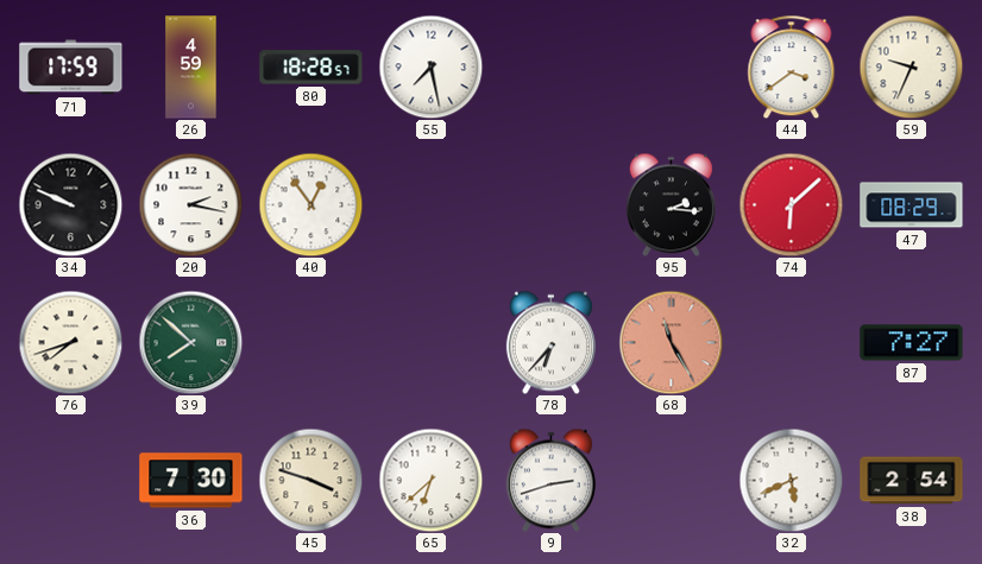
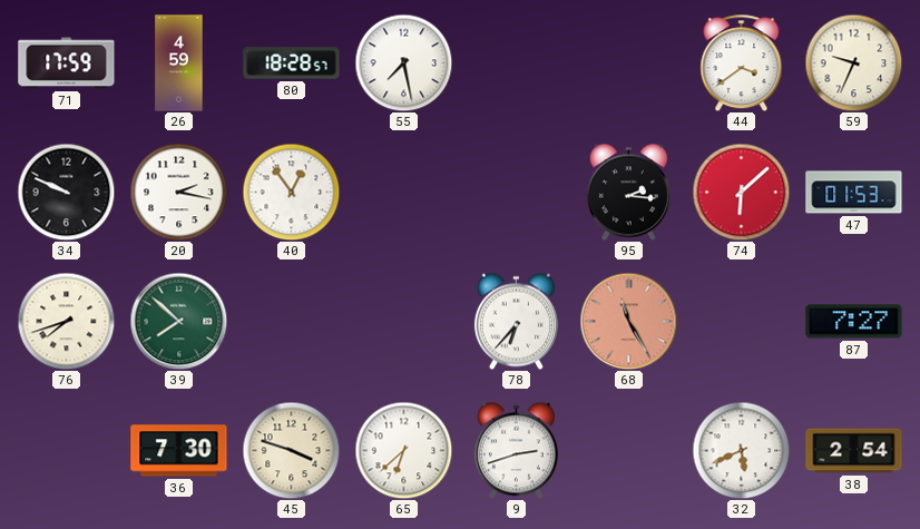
47: 08:29 -> 01:53 (854, 193)
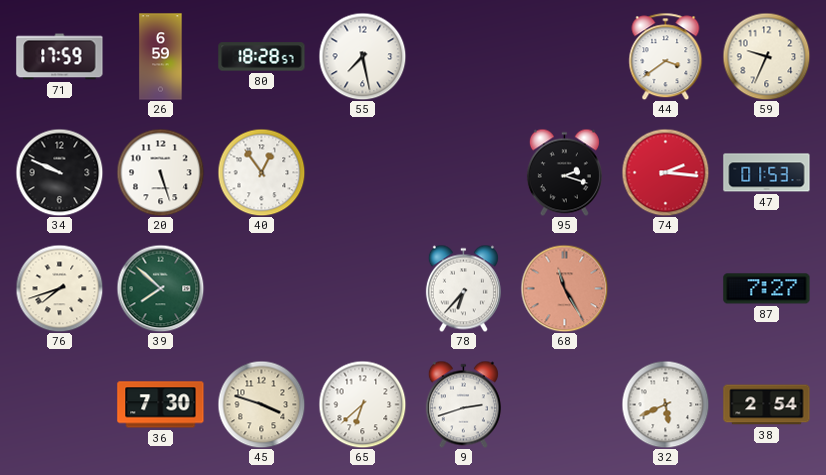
26: 4:59 -> 6:59 (161, 57)
20: 2:17 -> 5:27 (160, 172)
95: 2:16 -> 2:18 (564, 172)
74: 6:08 -> 2:16 (665, 172)
